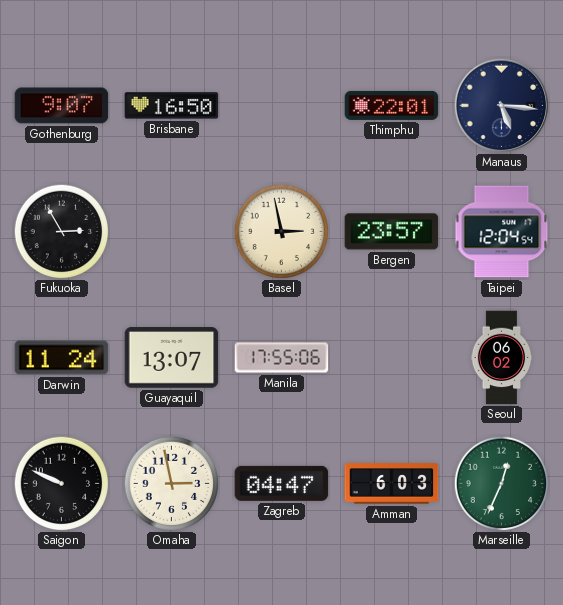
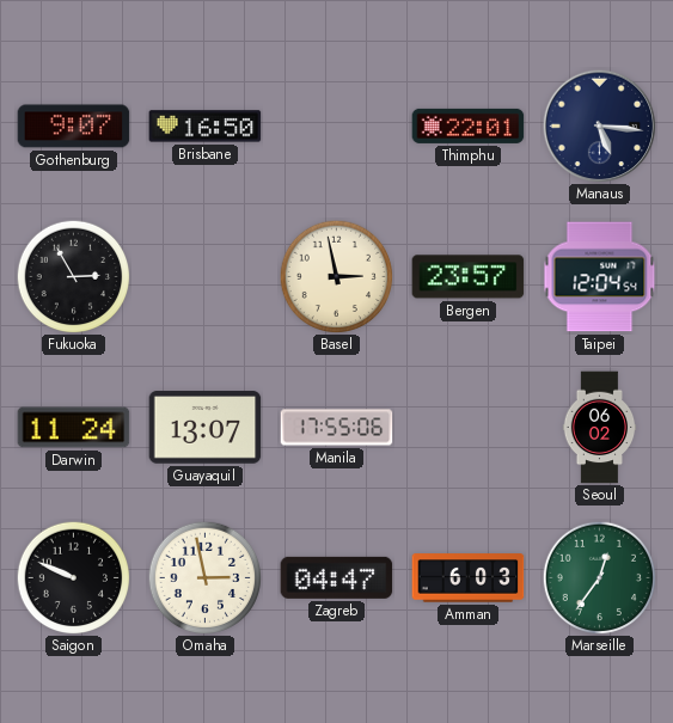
Marseille: 12:34 -> 12:36 (599, 577)
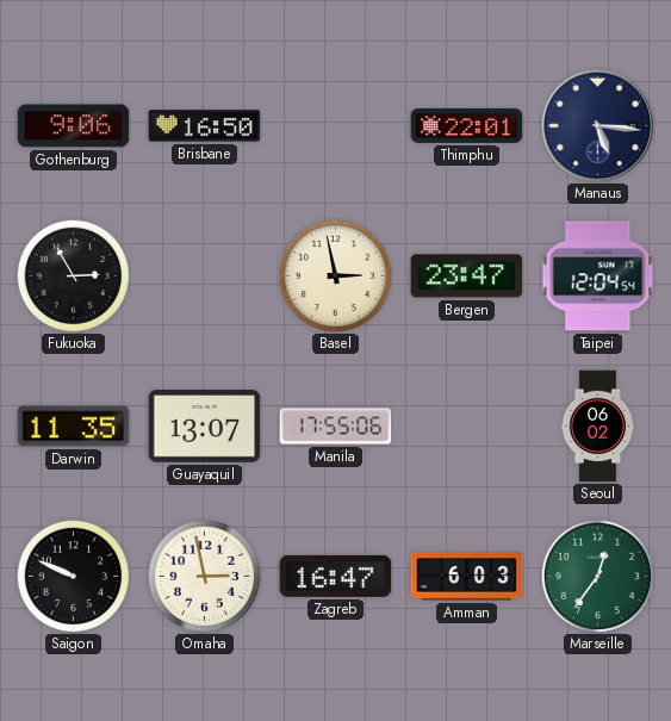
Gothenburg: 9:07 -> 9:06 (74, 126)
Bergen: 23:57 -> 23:47 (467, 276)
Darwin: 11:24 -> 11:35 (74, 427)
Zagreb: 04:47 -> 16:47 (336, 576)
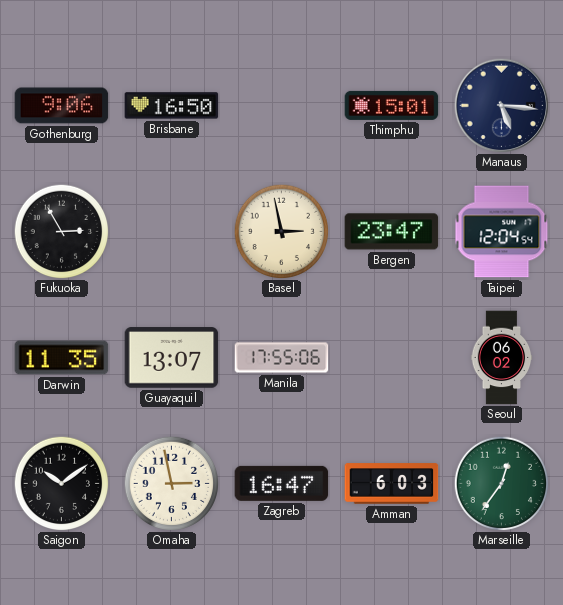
Thimphu: 22:01 -> 15:01 (392, 105)
Saigon: 9:49 -> 10:09 (61, 483)
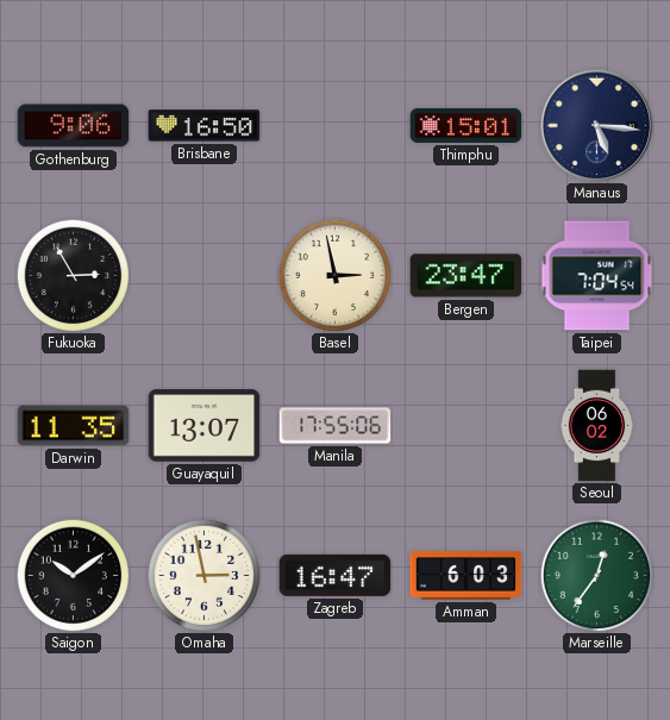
Taipei: 12:04 -> 7:04 (597, 276)
